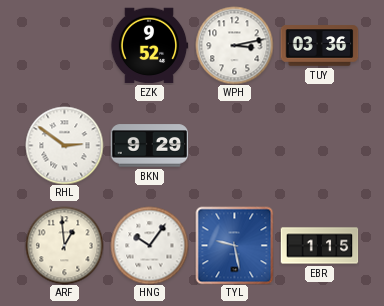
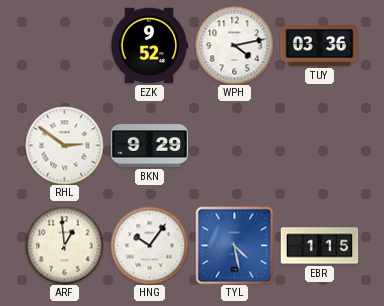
WPH: 3:13 -> 4:13 (234, 45)
TYL: 9:28 -> 4:28 (234, 245)
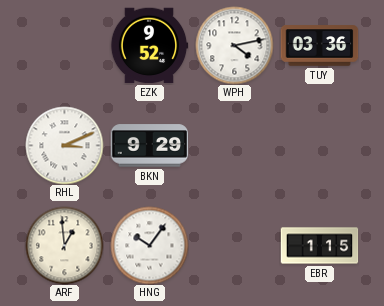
RHL: 2:51 -> 3:11 (64, 145)
TYL: 4:28 -> none (234, 245)
